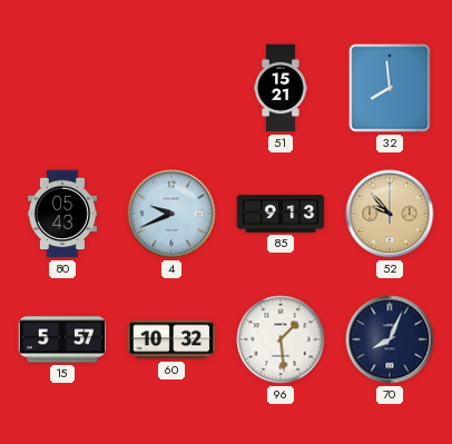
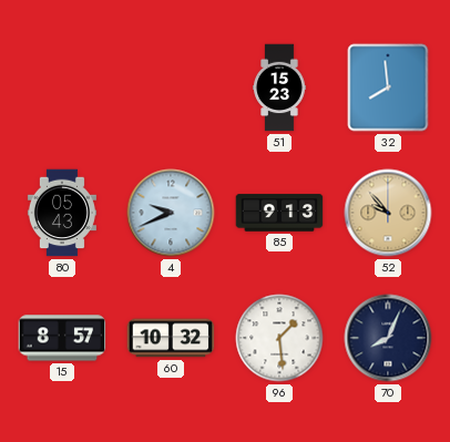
51: 15:21 -> 15:23 (279, 88)
15: 5:57 -> 8:57 (62, 338)
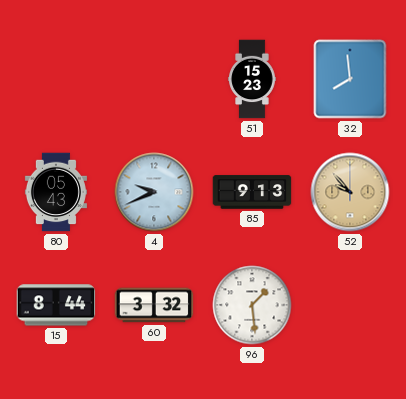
15: 8:57 -> 8:44 (56, 305)
60: 10:32 -> 3:32 (154, 305)
70: 8:04 -> none (388, 338)
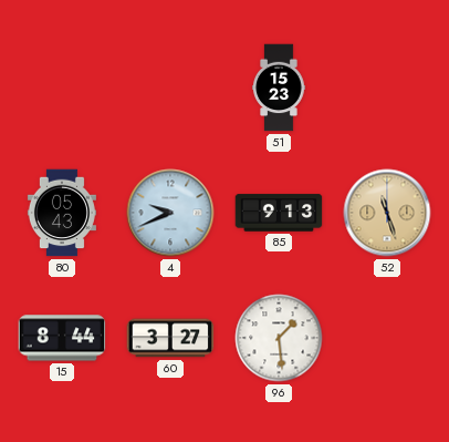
32: 7:59 -> none (350, 79)
52: 9:53 -> 11:27 (387, 213)
60: 3:32 -> 3:27 (170, 338)
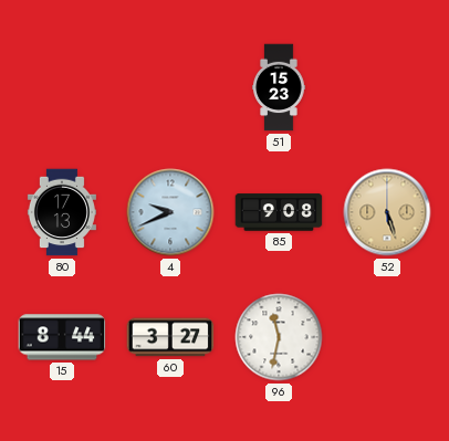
80: 05:43 -> 17:13 (62, 212)
85: 9:13 -> 9:08 (279, 212)
52: 11:27 -> 5:27 (387, 212)
96: 1:29 -> 11:32 (279, 337)
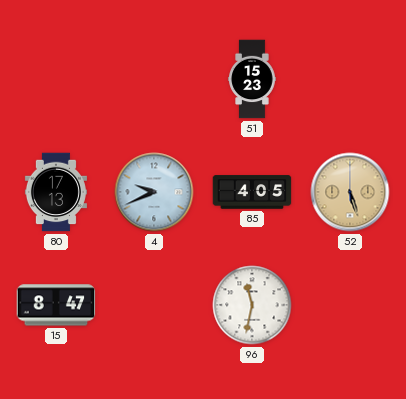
85: 9:08 -> 4:05 (252, 192)
15: 8:44 -> 8:47 (56, 305)
60: 3:27 -> none (170, 337)
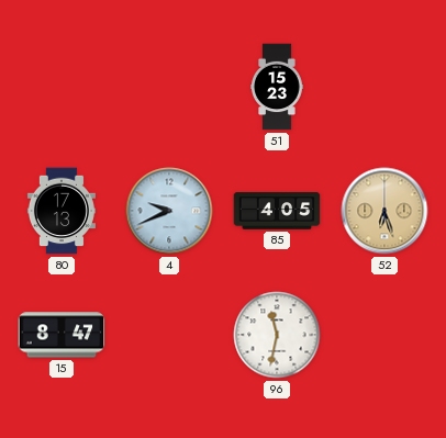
52: 5:27 -> 6:27 (384, 211)
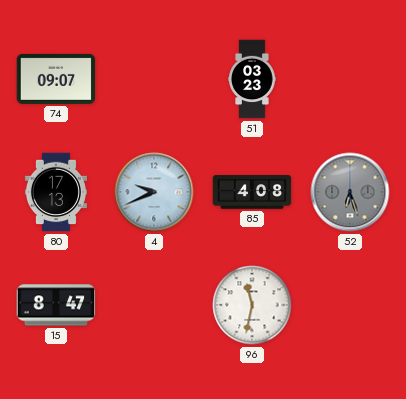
74: none -> 09:07 (56, 79)
51: 15:23 -> 03:23 (252, 79)
85: 4:05 -> 4:08 (252, 192)
52 dial: champagne -> grey (350, 192)
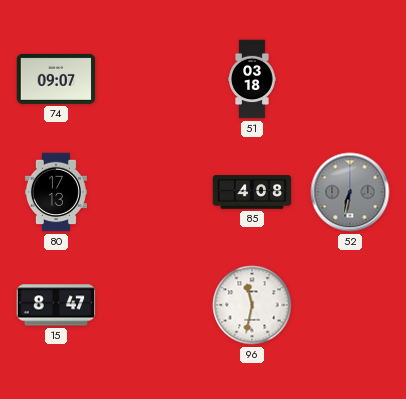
51: 03:23 -> 03:18 (252, 79)
4: 9:41 -> none (154, 192)
52: 6:27 -> 6:32 (350, 192)
